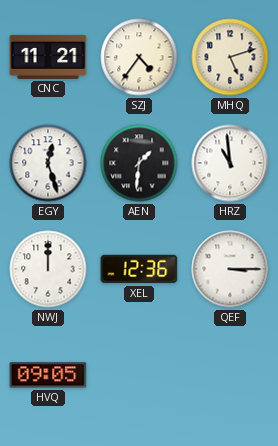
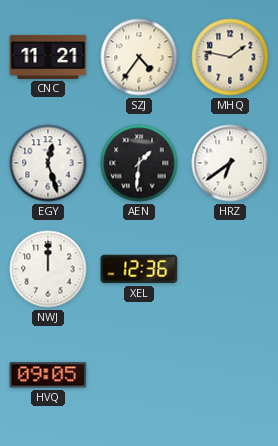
MHQ: 5:12 -> 1:47 (230, 57)
HRZ: 10:59 -> 6:39 (230, 163)
QEF: 3:15 -> none (230, 269)
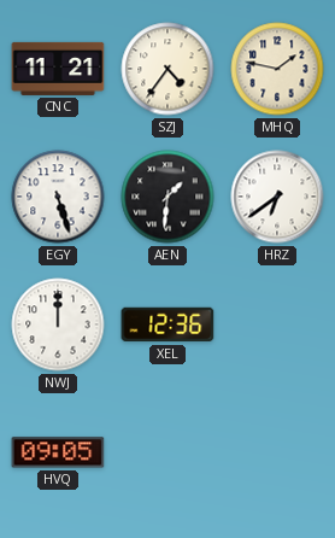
EGY: 12:27 -> 5:27 (58, 197)
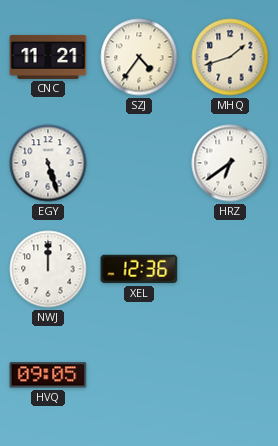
MHQ: 1:47 -> 1:42 (230, 57)
AEN: 1:31 -> none (167, 197)
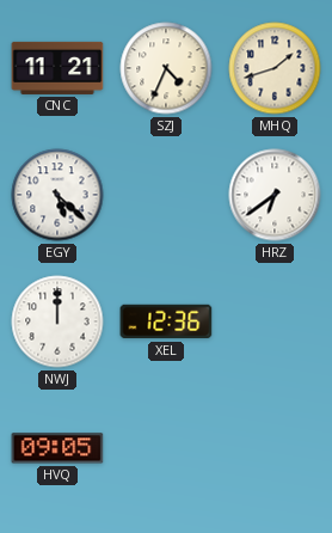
SZJ: 4:36 -> 4:34 (166, 68)
EGY: 5:27 -> 5:22 (57, 195)
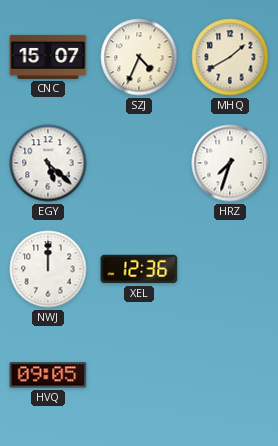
CNC: 11:21 -> 15:07 (48, 57)
MHQ: 1:42 -> 1:40 (230, 57)
HRZ: 6:39 -> 7:33 (230, 163)
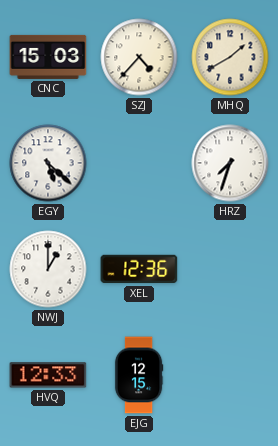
CNC: 15:07 -> 15:03 (48, 57)
SZJ: 4:34 -> 4:37 (139, 57)
NWJ: 12:00 -> 1:00 (48, 269)
HVQ: 09:05 -> 12:33 (48, 375)
EJG: none -> 12:15 (139, 375)
